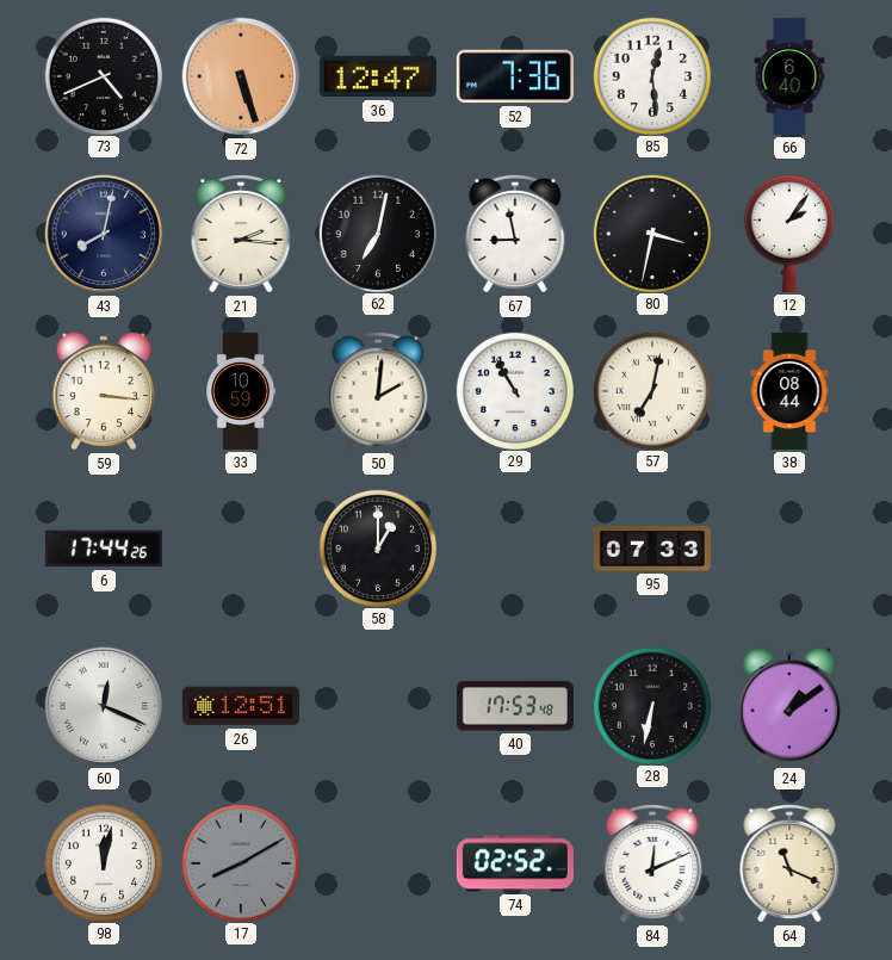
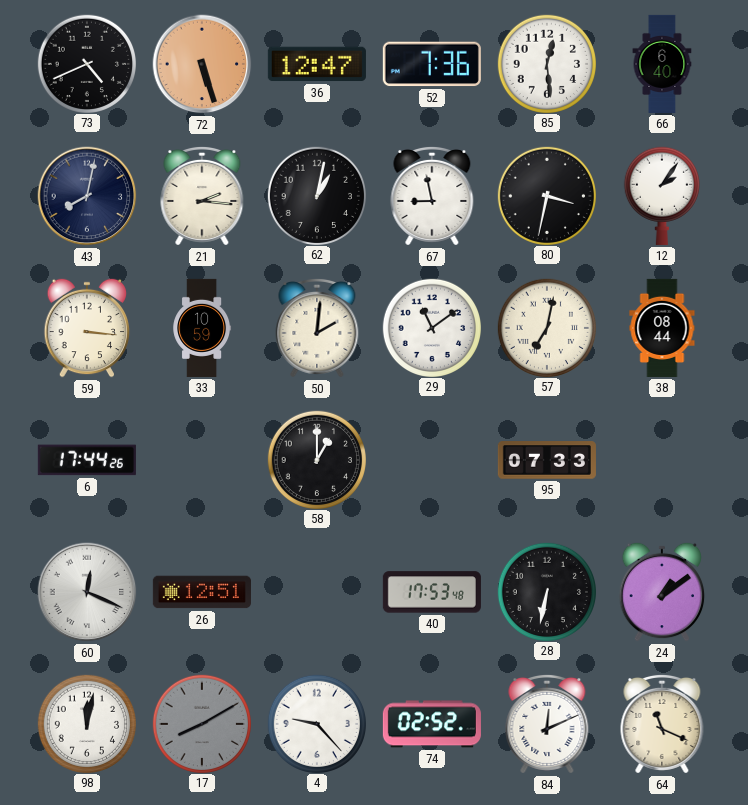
62: 7:02 -> 1:02 (316, 195)
29: 10:55 -> 11:09 (431, 327)
4: none -> 9:23 (316, 723)
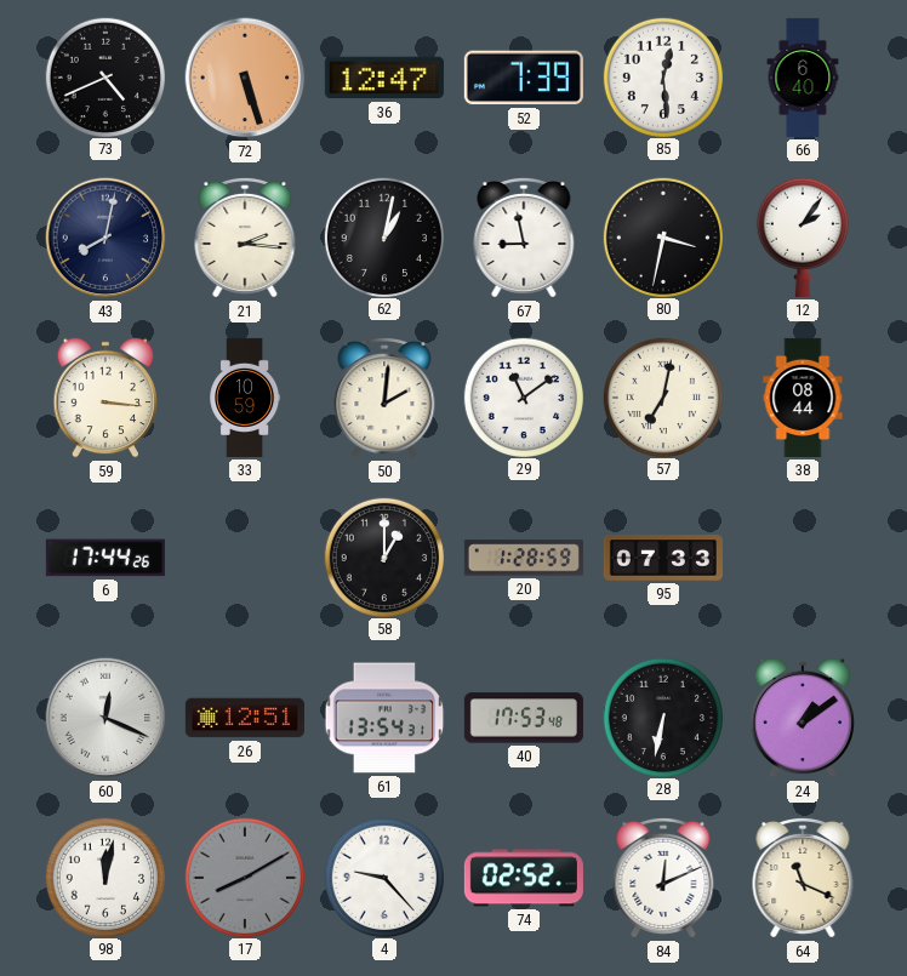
52: 7:36 -> 7:39 (524, 78)
20: none -> 1:28 (524, 558)
61: none -> 13:54 (384, 718)
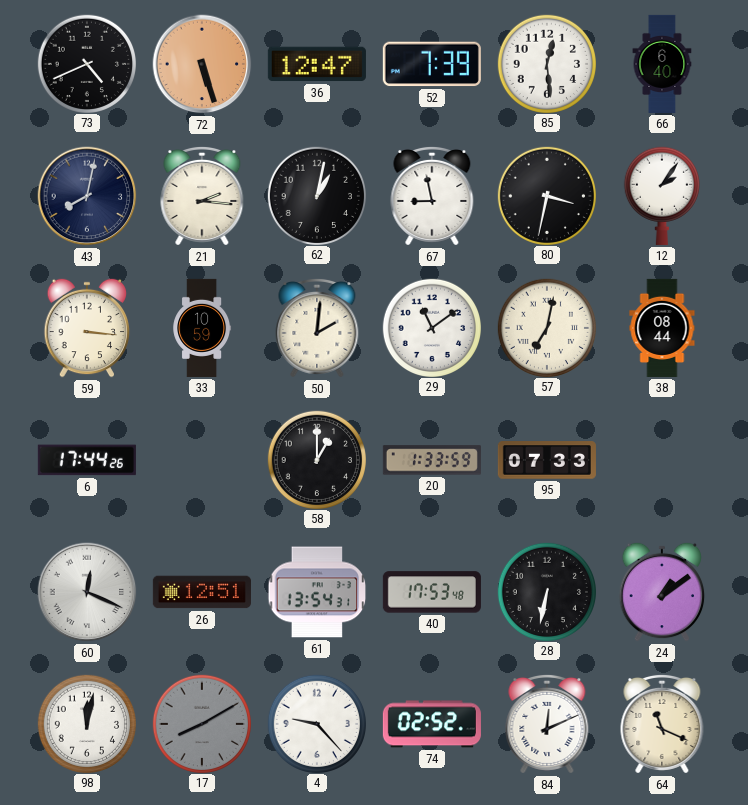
20: 1:28 -> 1:33 (432, 460)
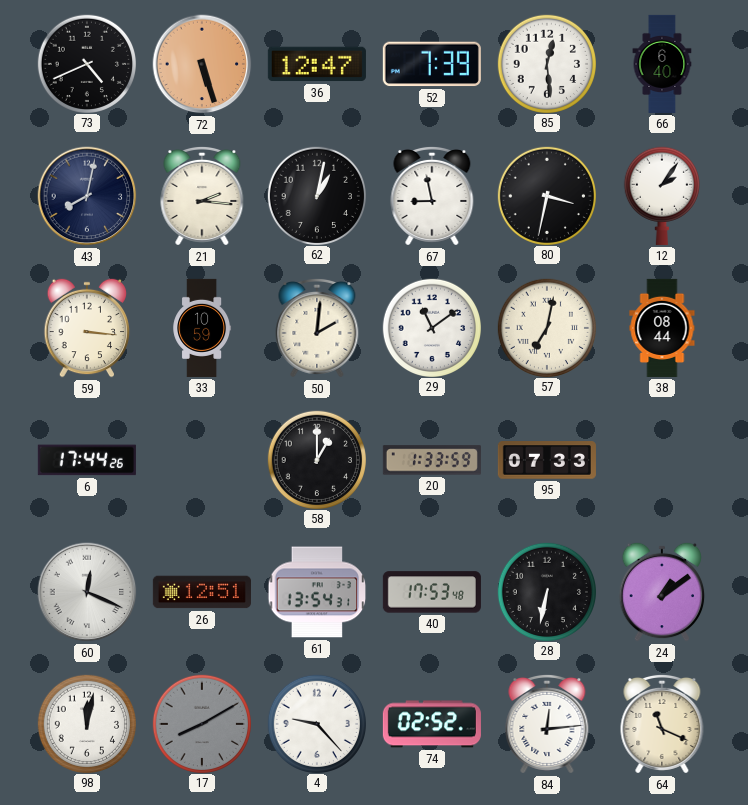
84: 12:11 -> 12:14 (547, 724)
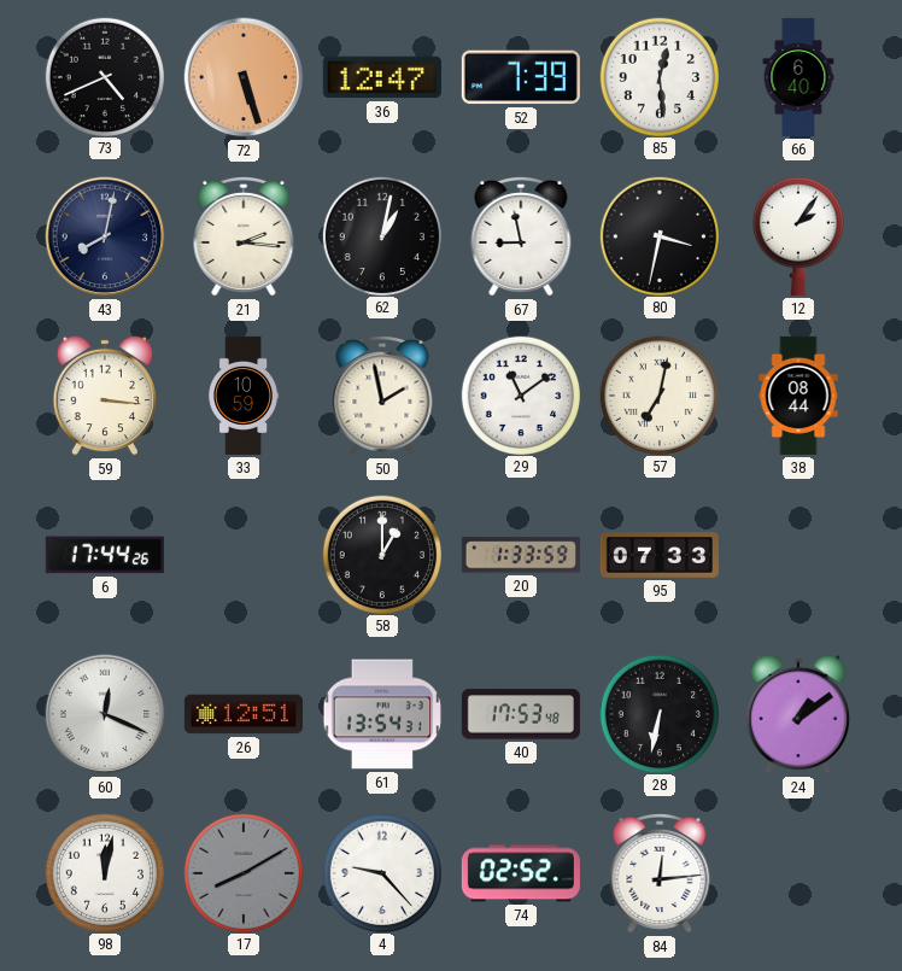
50: 2:01 -> 1:58 (382, 396)
64: 11:19 -> none (662, 724)
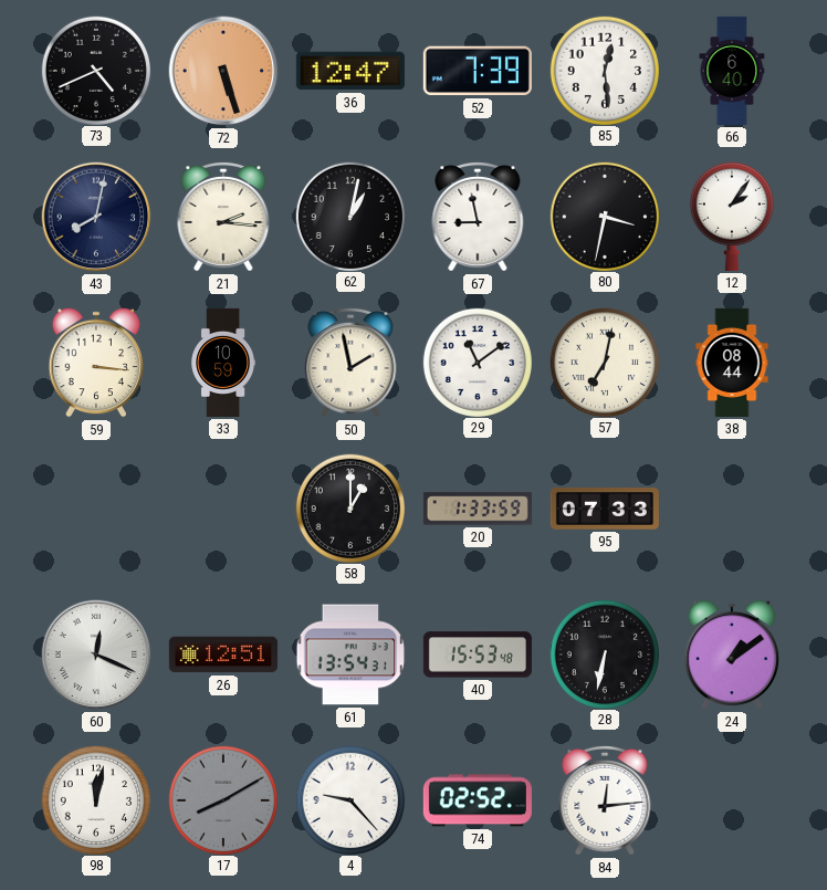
6: 17:44 -> none (105, 555)
40: 17:53 -> 15:53 (478, 655)
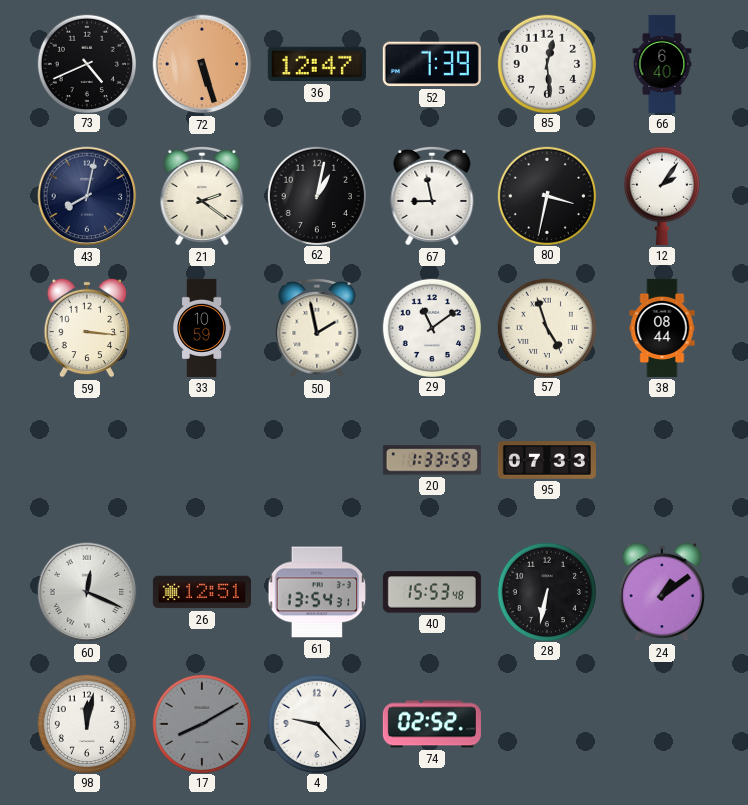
21: 2:16 -> 2:21 (202, 196)
57: 7:02 -> 4:57 (546, 327)
58: 1:00 -> none (349, 507)
84: 12:14 -> none (605, 800)
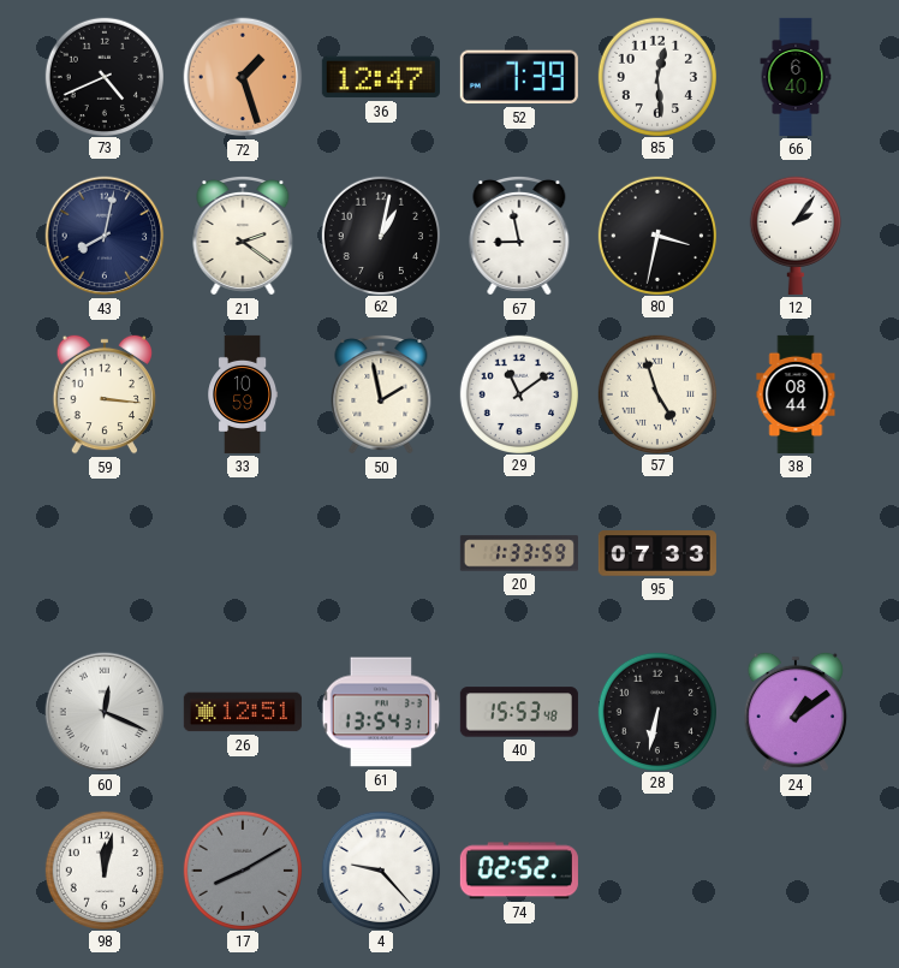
72: 5:27 -> 1:27 (243, 77)
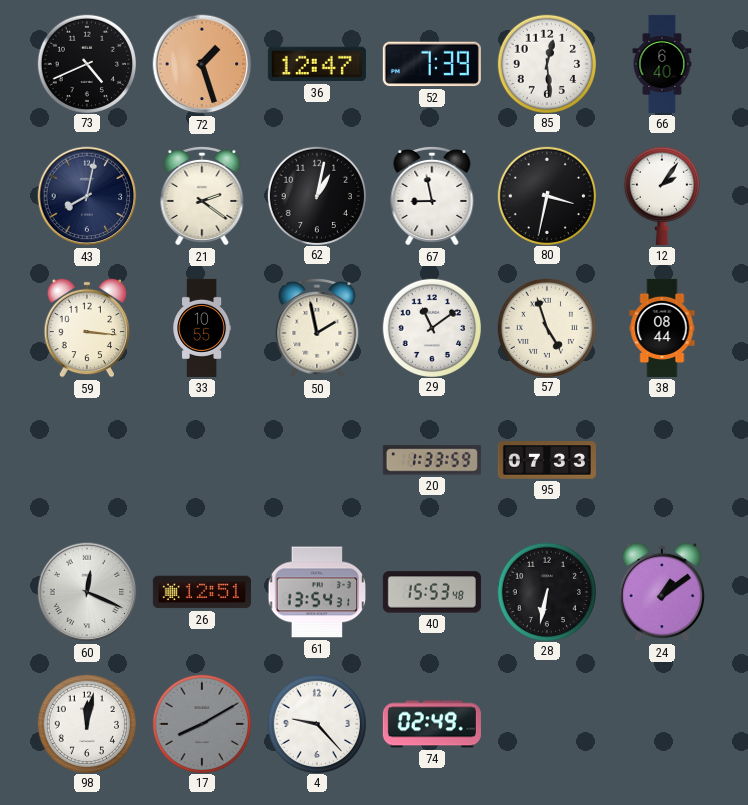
33: 10:59 -> 10:55 (202, 328)
74: 02:52 -> 02:49 (432, 724)
